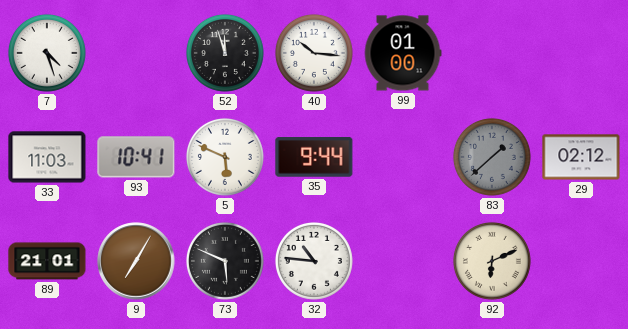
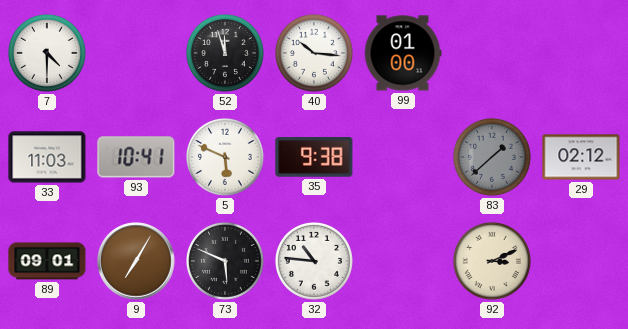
7: 4:27 -> 4:30 (47, 53)
35: 9:44 -> 9:38 (314, 158)
89: 21:01 -> 09:01 (47, 261)
92: 6:11 -> 3:11 (492, 261)
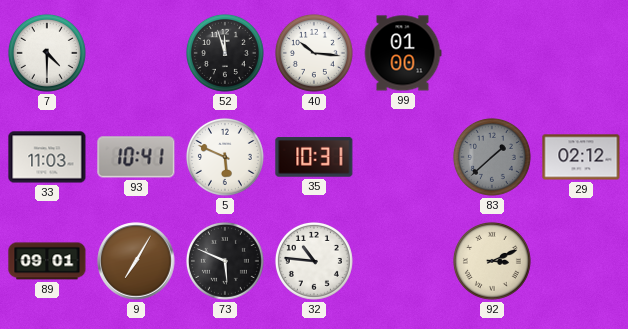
35: 9:38 -> 10:31 (314, 158)
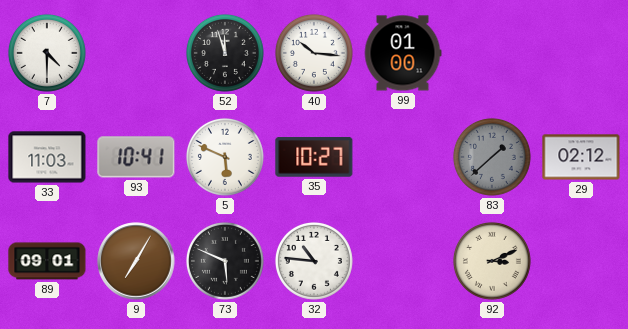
35: 10:31 -> 10:27 (314, 158)
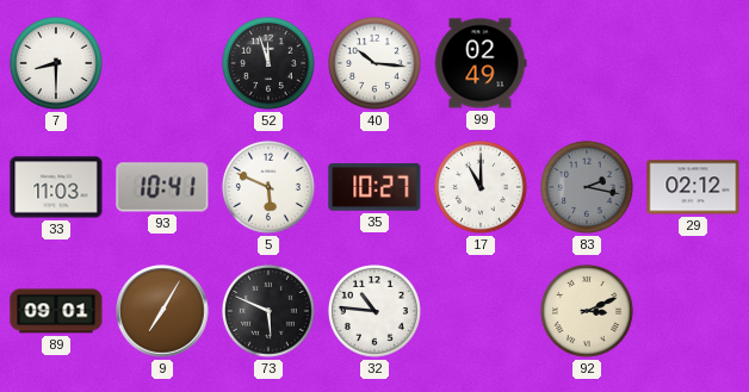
7: 4:30 -> 8:30 (56, 63)
99: 01:00 -> 02:49 (481, 63)
17: none -> 11:00 (481, 187)
83: 1:38 -> 2:17 (587, 187)
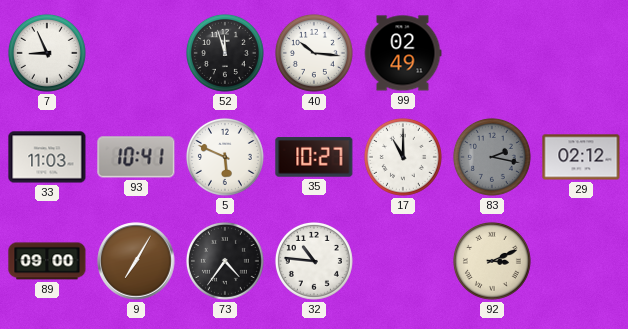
7: 8:30 -> 8:56 (47, 53)
89: 09:01 -> 09:00 (47, 261)
73: 5:49 -> 4:36 (225, 261)
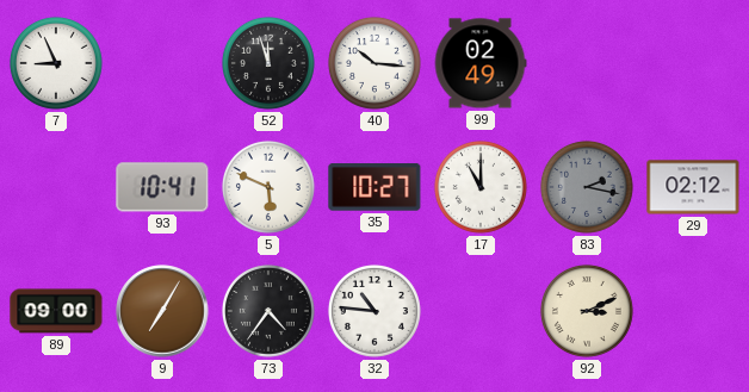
33: 11:03 -> none (47, 157)
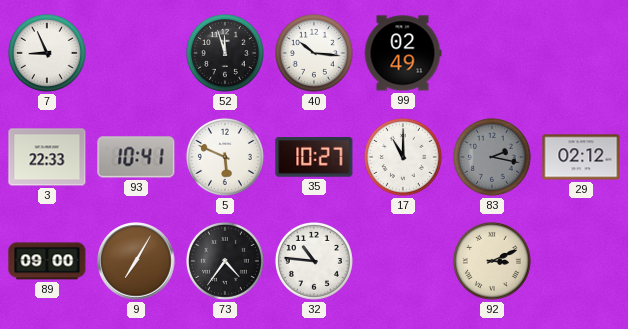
3: none -> 22:33 (47, 157)
